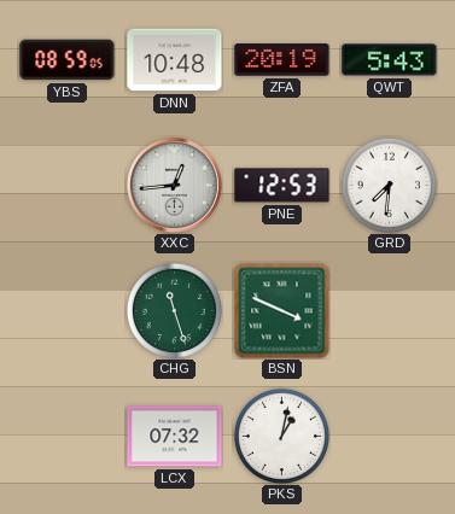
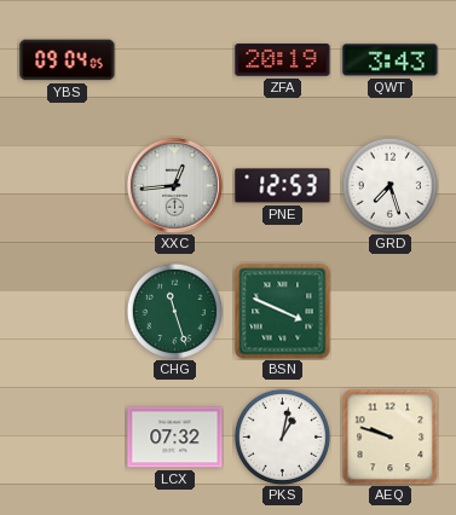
YBS: 08:59 -> 09:04 (68, 60)
DNN: 10:48 -> none (175, 60)
QWT: 5:43 -> 3:43 (391, 60)
GRD: 7:31 -> 7:27 (389, 185)
AEQ: none -> 9:48 (389, 436)
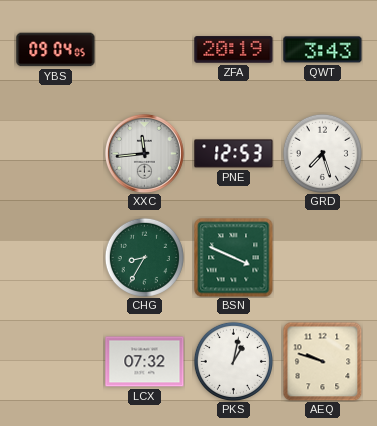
XXC: 12:44 -> 11:44 (144, 153)
CHG: 11:27 -> 8:35 (144, 257)
